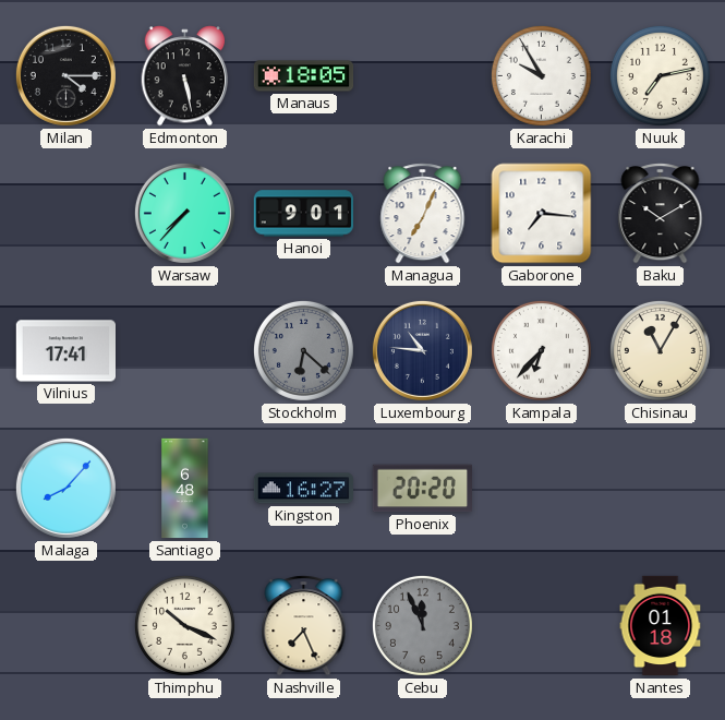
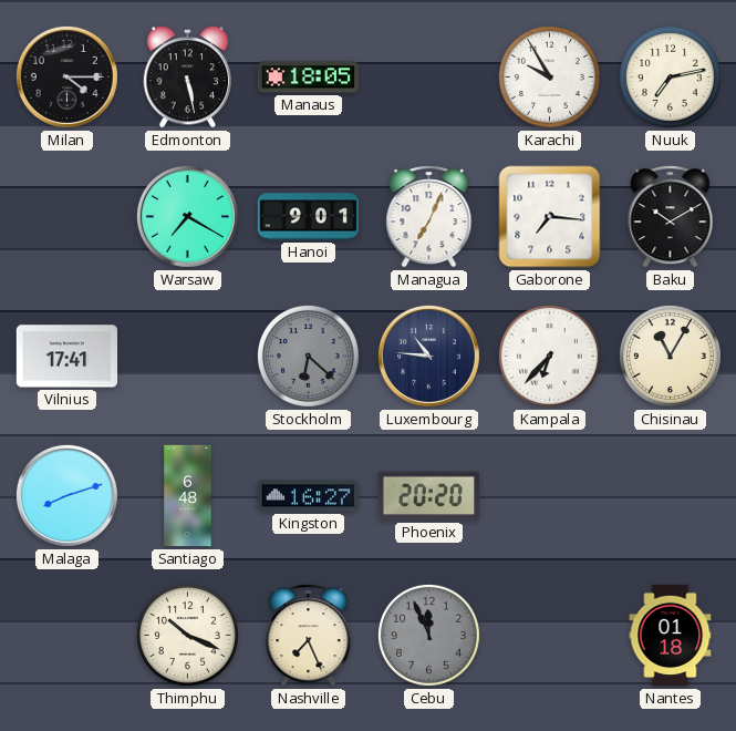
Warsaw: 7:37 -> 7:20 (187, 216)
Malaga: 8:07 -> 8:12 (66, 495)
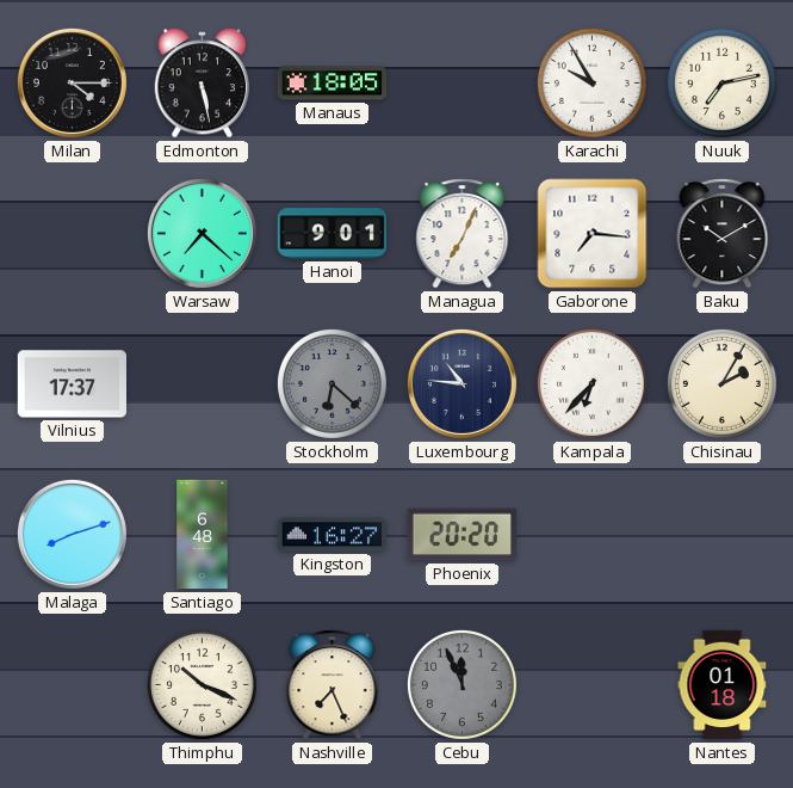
Warsaw: 7:20 -> 7:22 (202, 233)
Vilnius: 17:41 -> 17:37 (73, 384)
Chisinau: 11:05 -> 2:05 (721, 383)
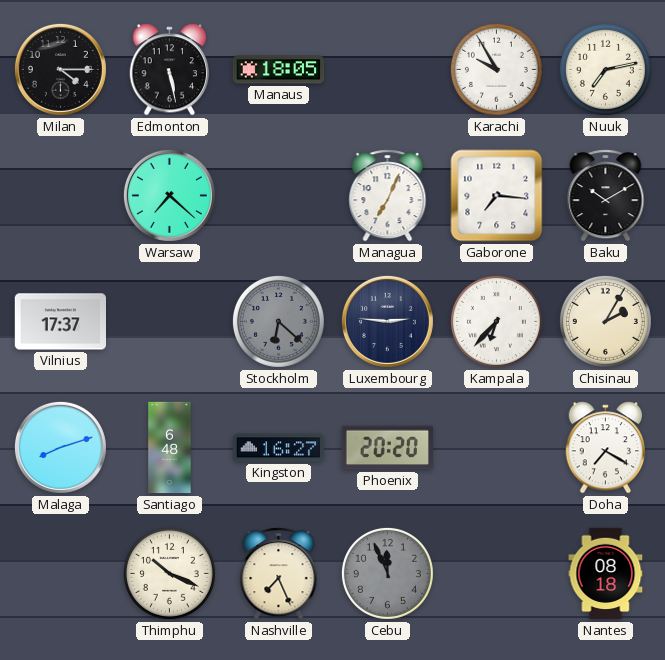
Hanoi: 9:01 -> none (333, 234)
Luxembourg: 10:46 -> 2:46 (387, 321)
Doha: none -> 7:20 (606, 448)
Nantes: 01:18 -> 08:18 (606, 574)
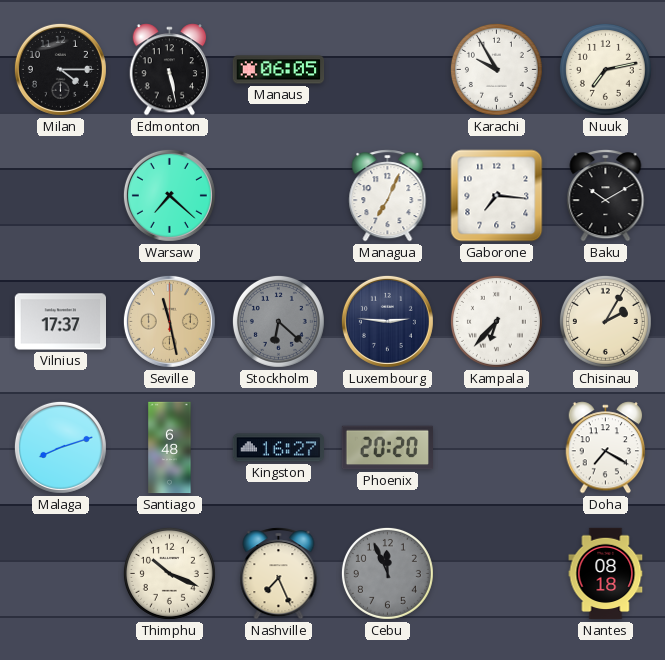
Manaus: 18:05 -> 06:05 (279, 70)
Seville: none -> 11:28 (169, 321)
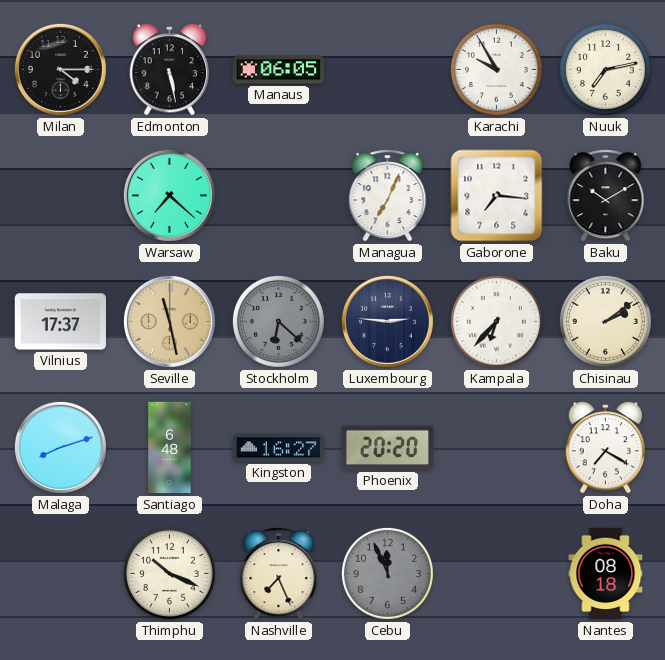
Chisinau: 2:05 -> 2:09 (605, 321)
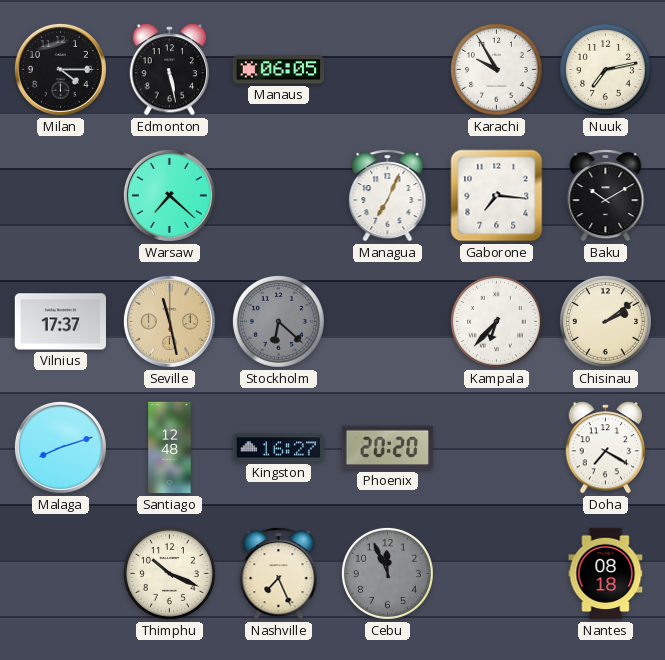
Luxembourg: 2:46 -> none (387, 321)
Santiago: 6:48 -> 12:48 (170, 448)
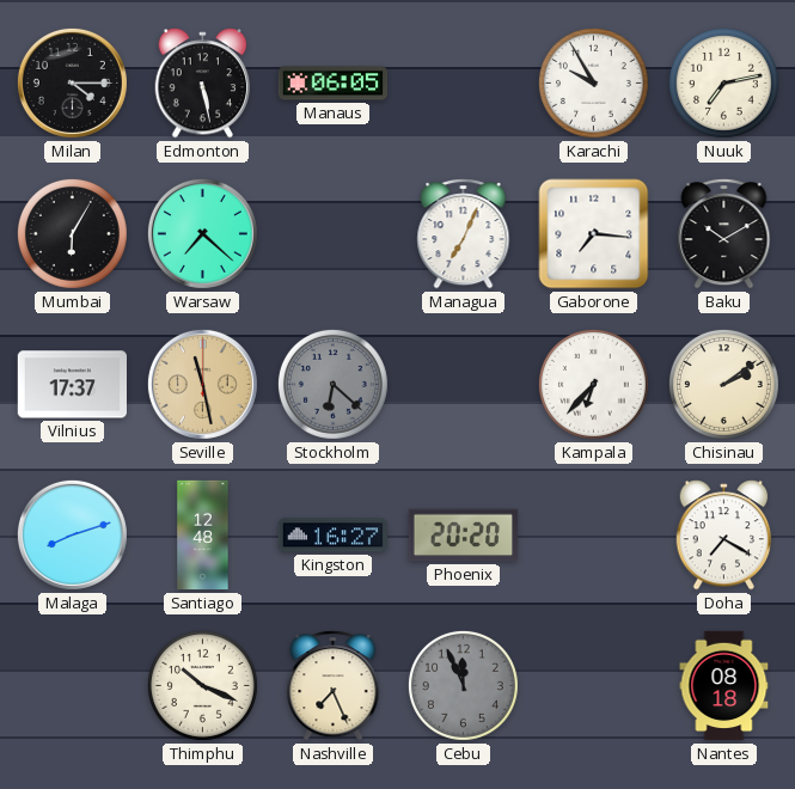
Mumbai: none -> 6:05 (72, 233)
